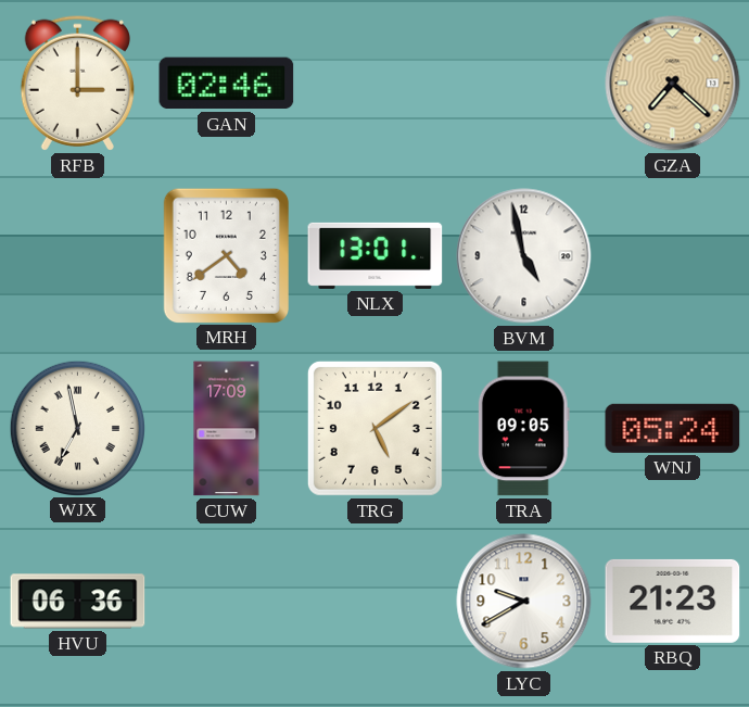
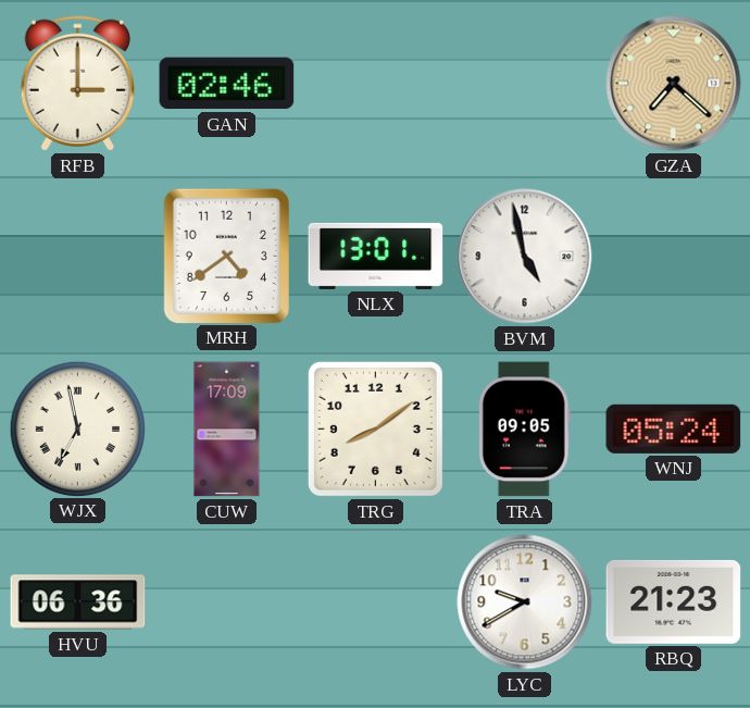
TRG: 5:09 -> 8:09 (375, 428)
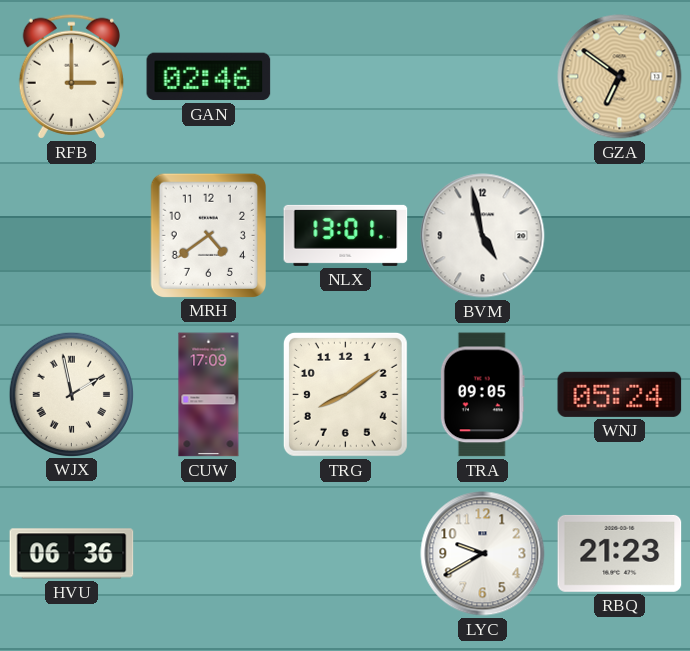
GZA: 7:22 -> 6:51 (620, 77)
WJX: 6:58 -> 1:58 (71, 394)
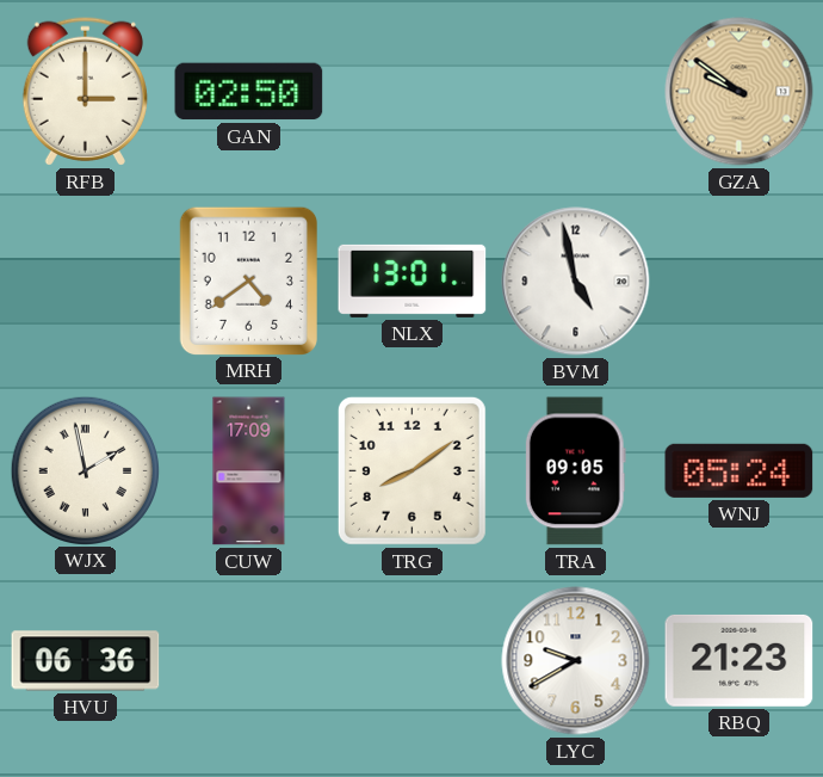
GAN: 02:46 -> 02:50 (249, 92)
GZA: 6:51 -> 9:51 (740, 92)
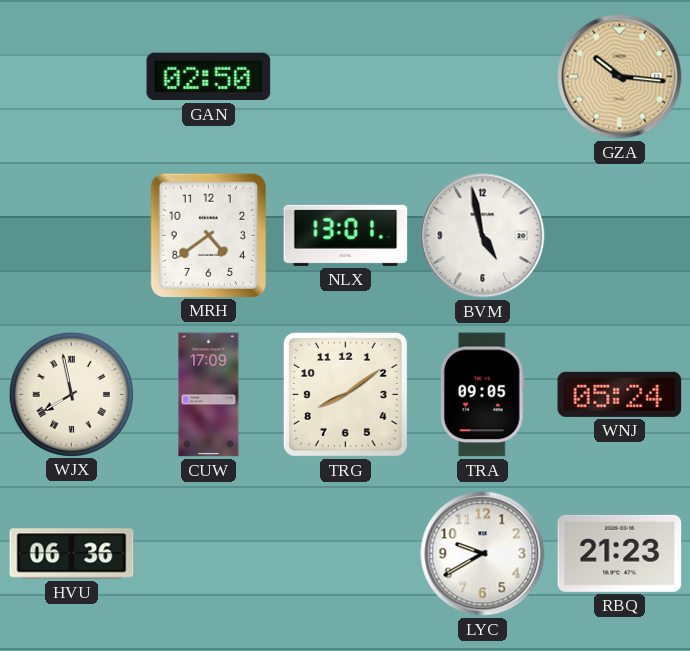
RFB: 3:00 -> none (85, 91)
GZA: 9:51 -> 10:16 (620, 77)
WJX: 1:58 -> 7:58 (71, 394)
